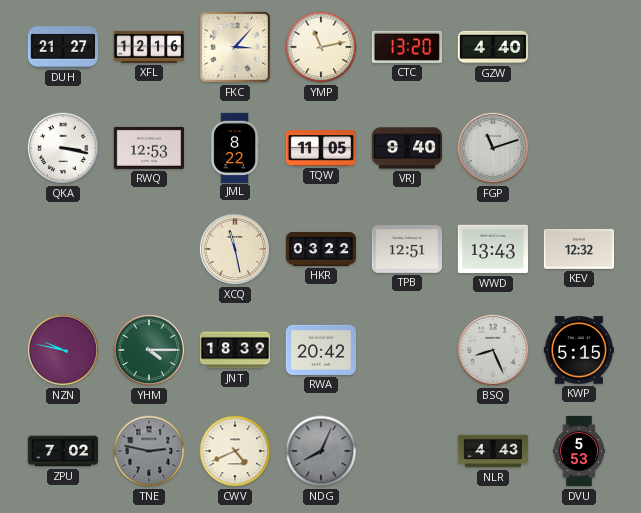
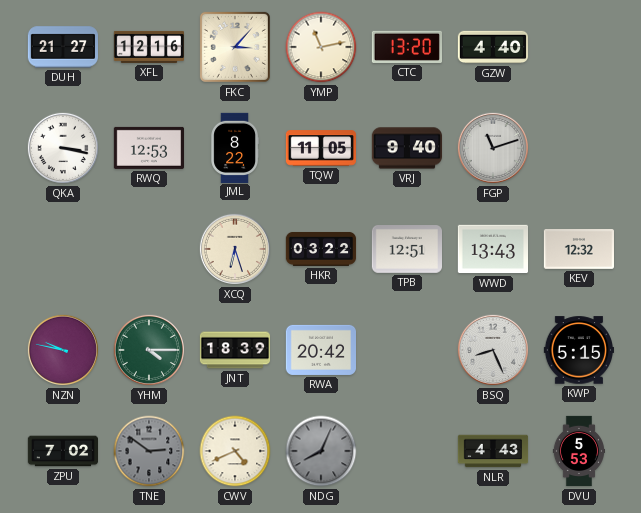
XCQ: 11:28 -> 6:27 (235, 249)
TNE: 2:47 -> 2:51 (149, 451)
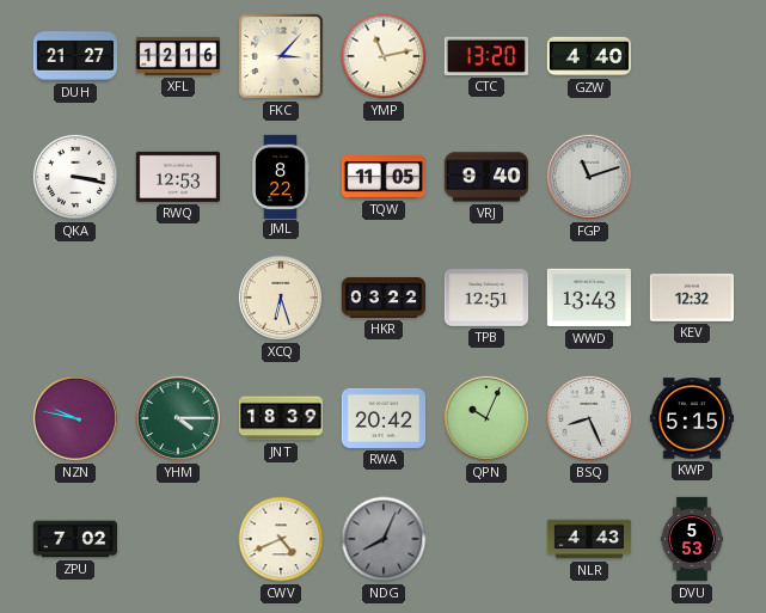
QPN: none -> 10:04 (486, 418)
TNE: 2:51 -> none (149, 451)
